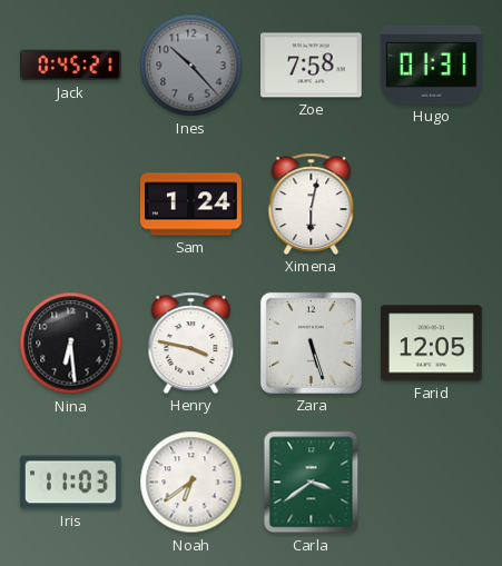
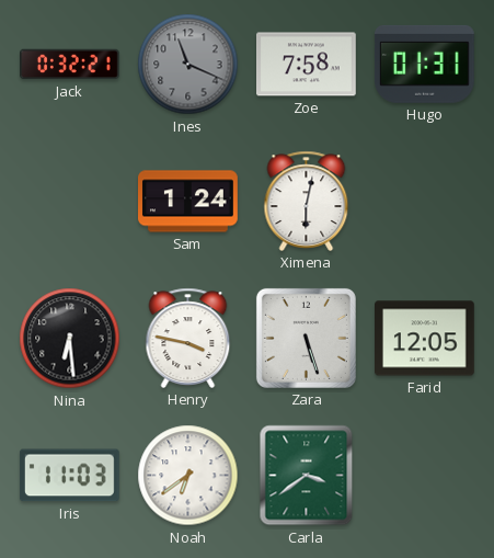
Jack: 0:45 -> 0:32 (70, 65)
Ines: 10:23 -> 11:19 (188, 65)
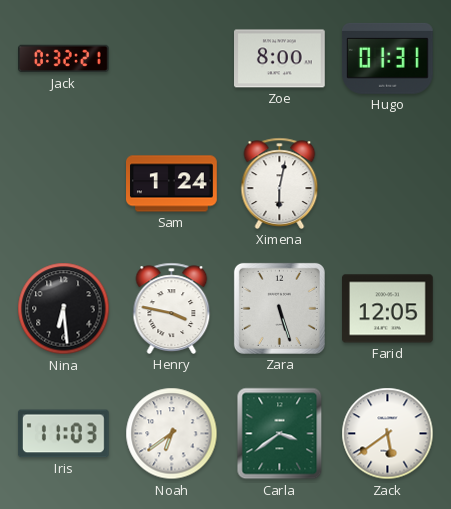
Ines: 11:19 -> none (188, 65)
Zoe: 7:58 -> 8:00 (280, 59)
Zack: none -> 5:39 (388, 434)
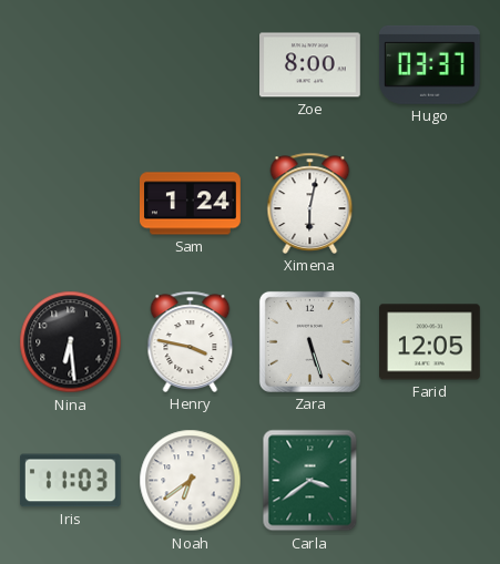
Jack: 0:32 -> none (64, 59)
Hugo: 01:31 -> 03:37 (429, 64)
Zack: 5:39 -> none (388, 434)
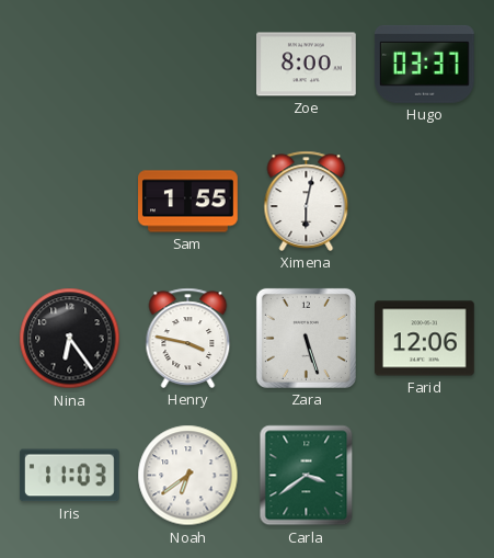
Sam: 1:24 -> 1:55 (188, 202)
Nina: 6:29 -> 6:24 (70, 339)
Farid: 12:05 -> 12:06 (425, 339)
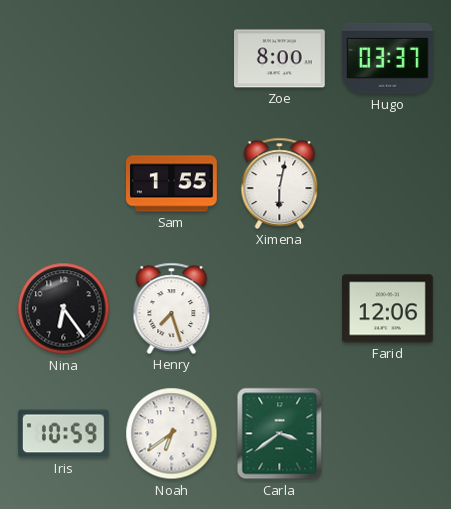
Henry: 3:47 -> 7:27 (172, 308)
Zara: 5:27 -> none (306, 338)
Iris: 11:03 -> 10:59 (63, 434)
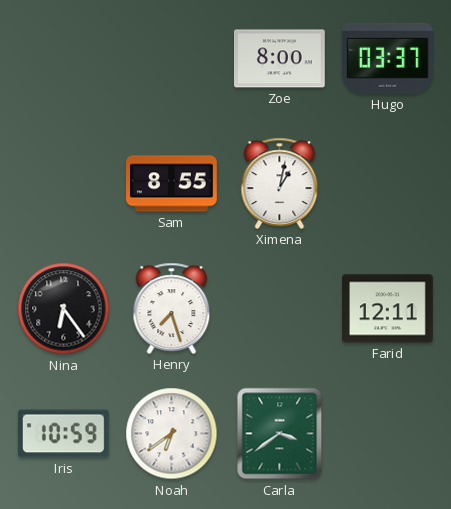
Sam: 1:55 -> 8:55 (172, 184)
Ximena: 6:02 -> 1:02 (280, 183)
Farid: 12:06 -> 12:11 (388, 309)
